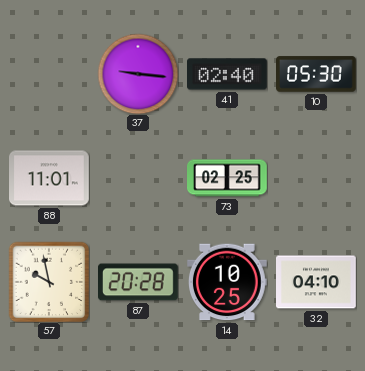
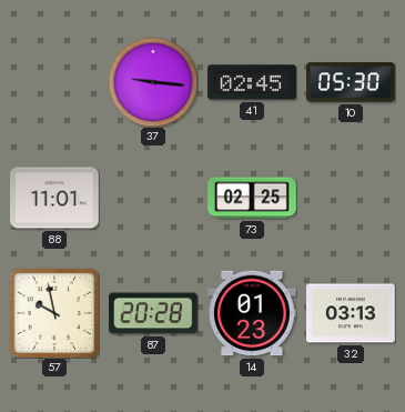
41: 02:40 -> 02:45 (253, 82)
14: 10:25 -> 01:23 (253, 313)
32: 04:10 -> 03:13 (352, 313)
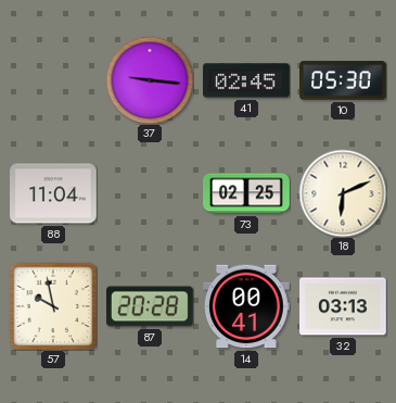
88: 11:01 -> 11:04 (54, 193)
18: none -> 6:11 (343, 193)
14: 01:23 -> 00:41 (247, 306)
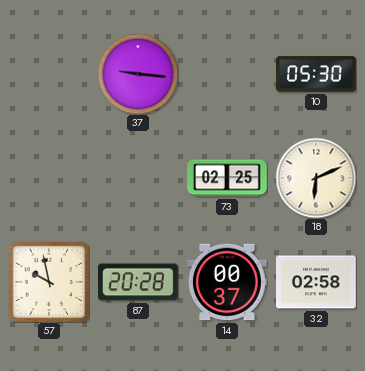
41: 02:45 -> none (247, 80)
88: 11:04 -> none (54, 193)
14: 00:41 -> 00:37 (228, 282)
32: 03:13 -> 02:58 (317, 282)
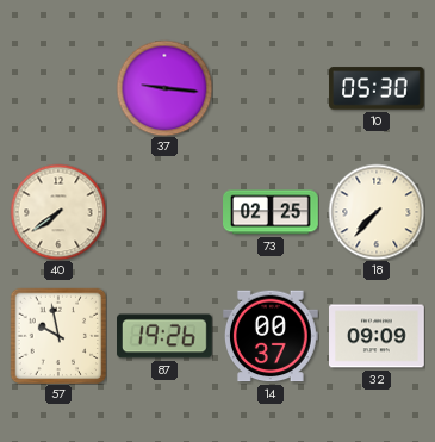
40: none -> 7:39 (58, 212)
18: 6:11 -> 7:37 (377, 212)
87: 20:28 -> 19:26 (166, 336)
32: 02:58 -> 09:09 (378, 336)
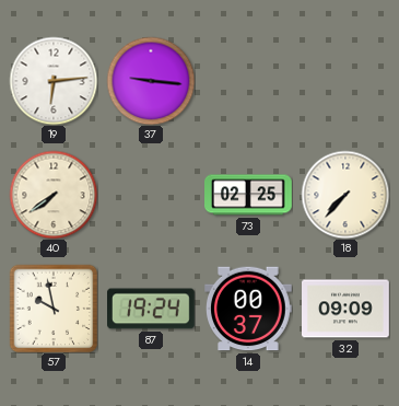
19: none -> 6:14 (54, 81)
10: 05:30 -> none (378, 88)
87: 19:26 -> 19:24 (152, 309)
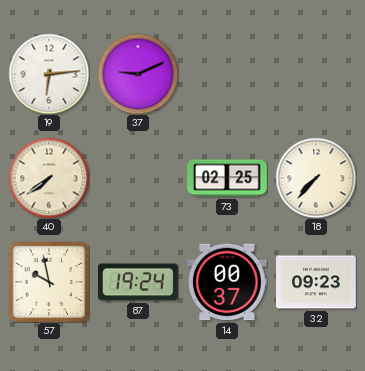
37: 9:16 -> 9:11 (138, 74)
32: 09:09 -> 09:23 (317, 282)
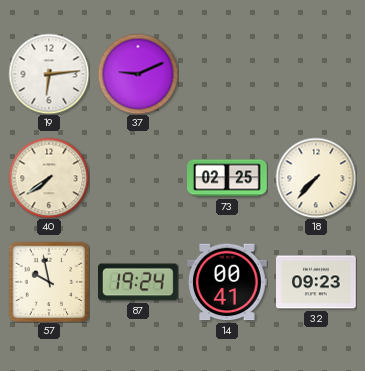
14: 00:37 -> 00:41 (228, 282)
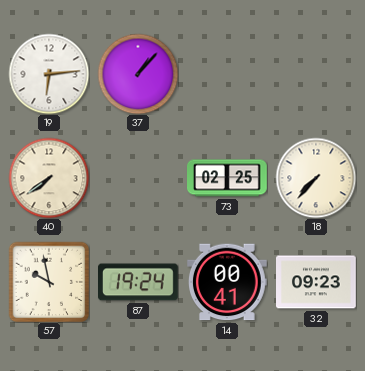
37: 9:11 -> 1:07 (138, 74)
